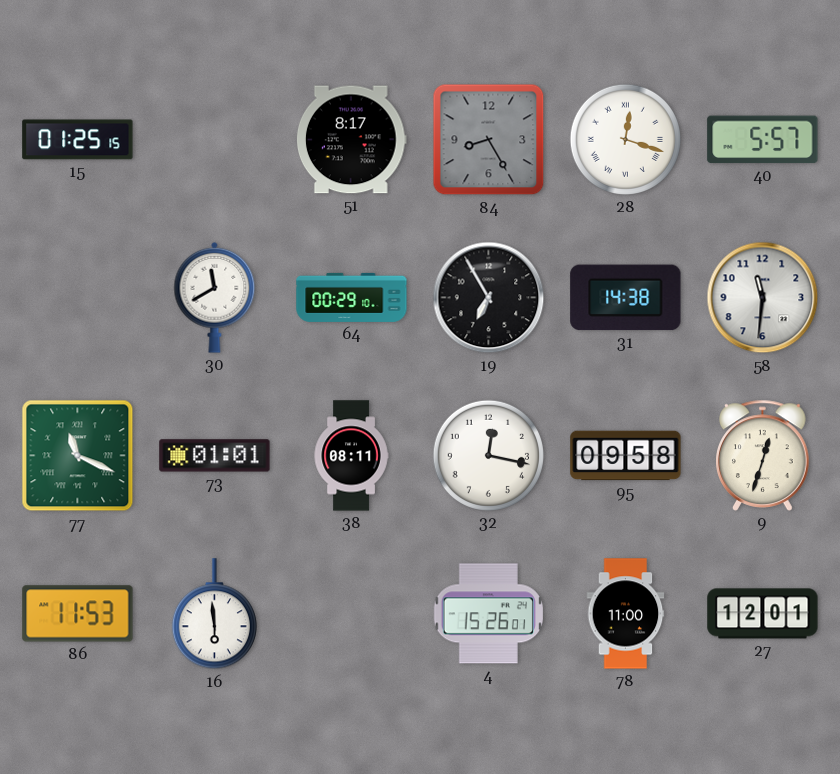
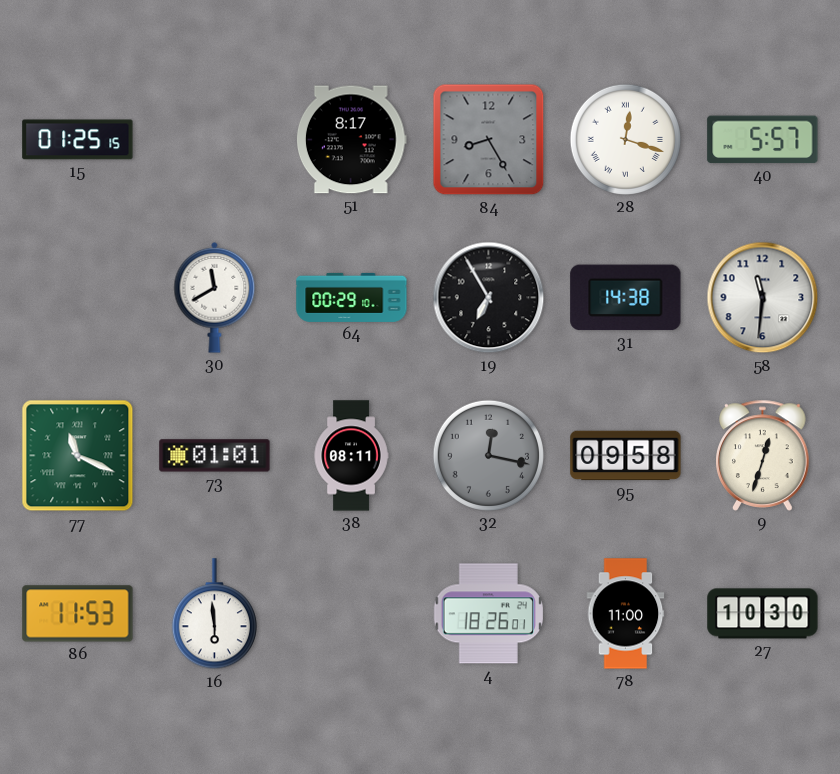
32 dial: white -> grey (488, 455)
4: 15:26 -> 18:26 (488, 614)
27: 12:01 -> 10:30 (763, 614)
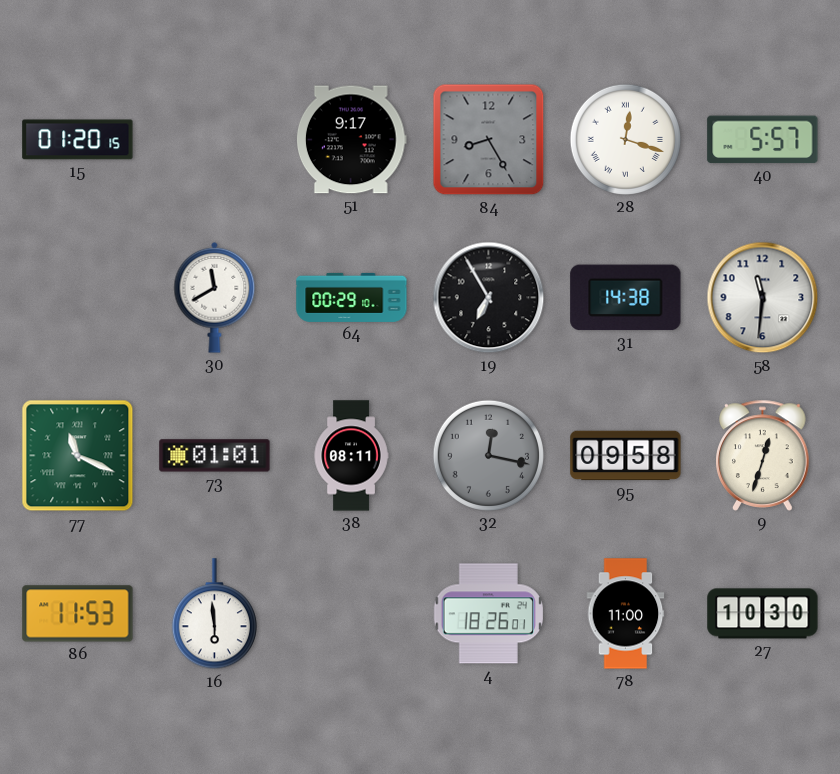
15: 01:25 -> 01:20 (78, 140)
51: 8:17 -> 9:17 (351, 140)
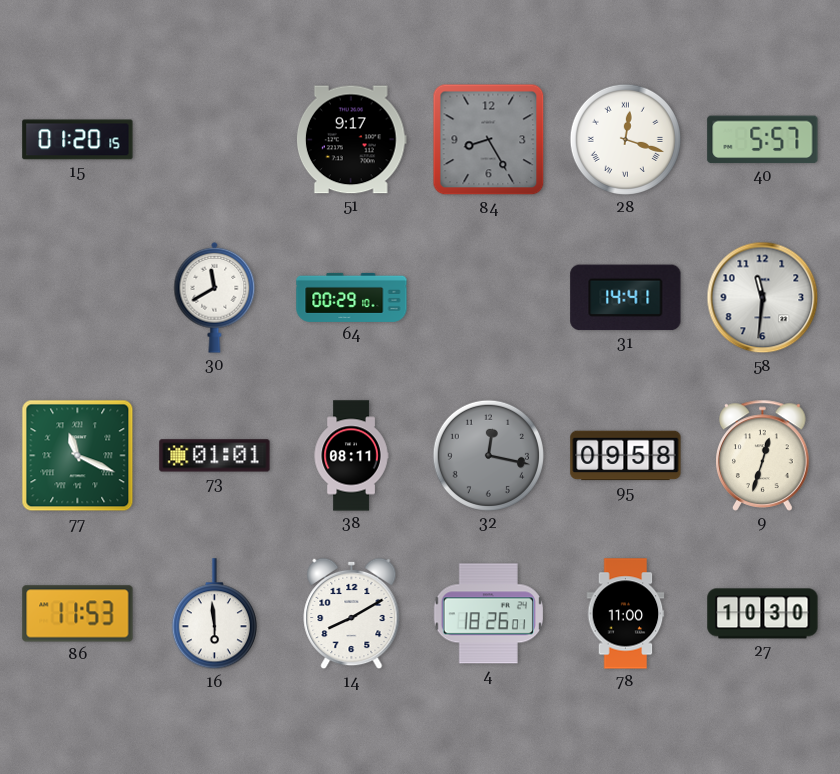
19: 6:55 -> none (489, 298)
31: 14:38 -> 14:41 (626, 298)
14: none -> 8:10 (352, 614)
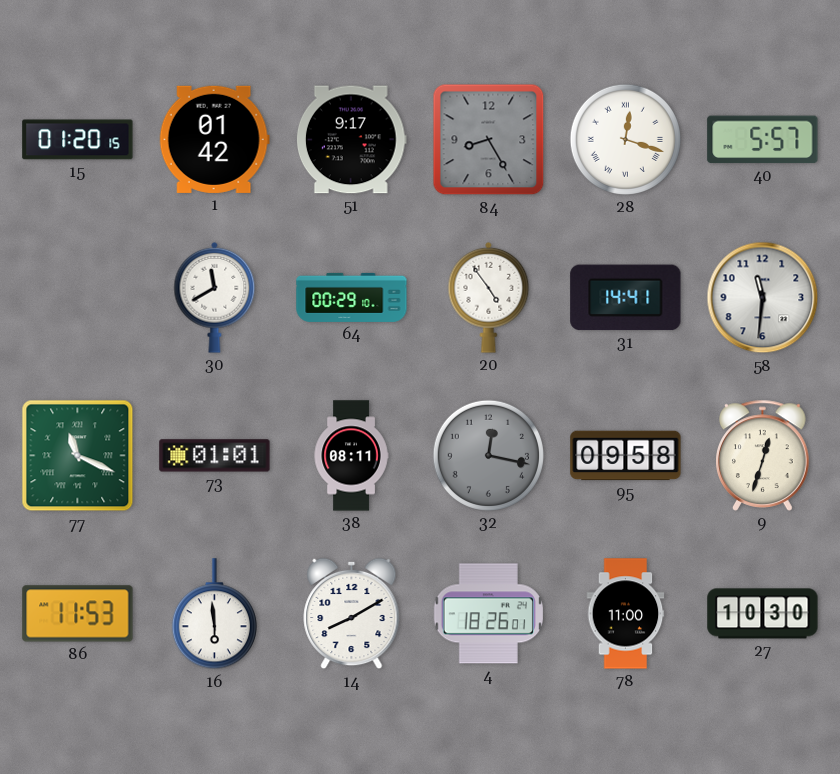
1: none -> 01:42 (214, 139)
20: none -> 4:54 (489, 297)
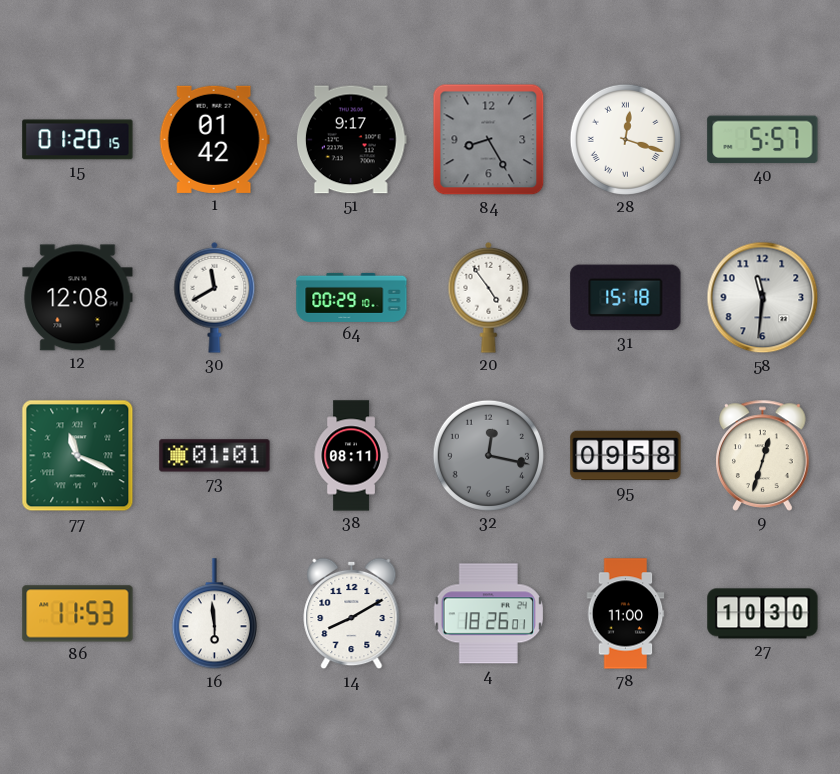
12: none -> 12:08 (78, 298)
31: 14:41 -> 15:18 (626, 298)
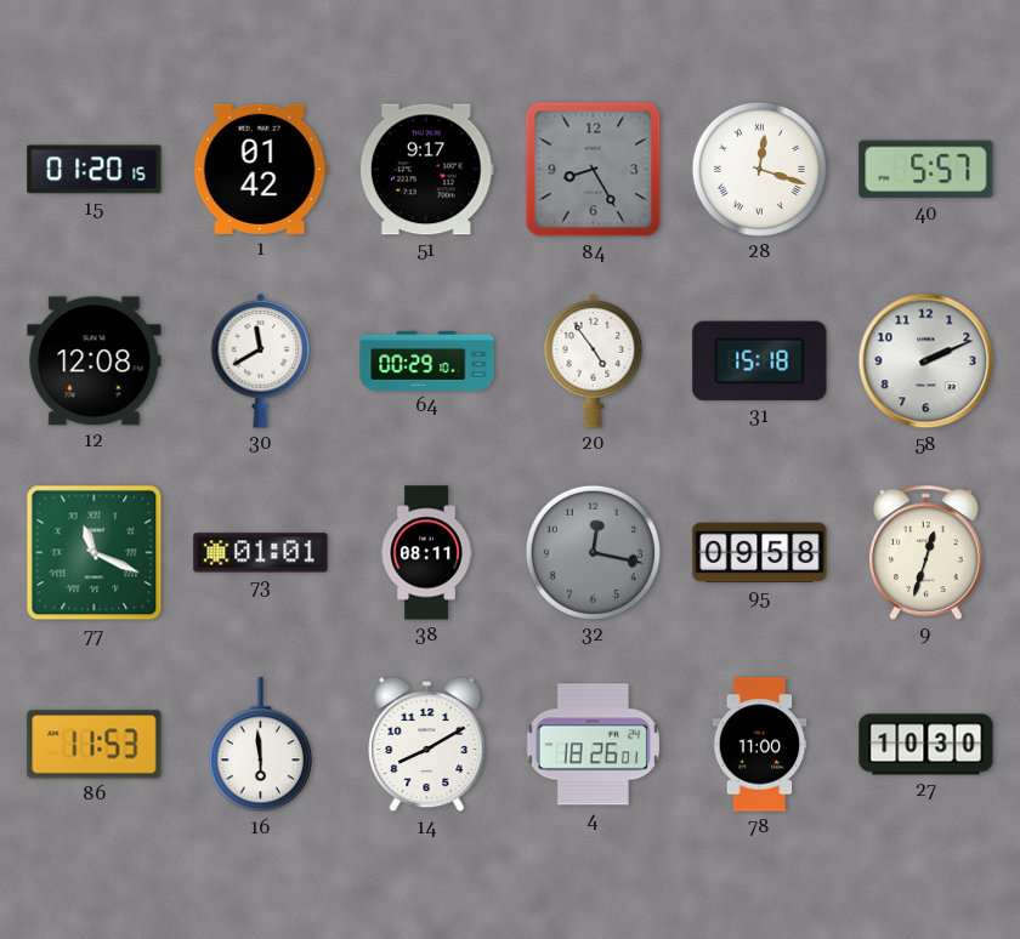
58: 11:31 -> 2:11 (926, 362)
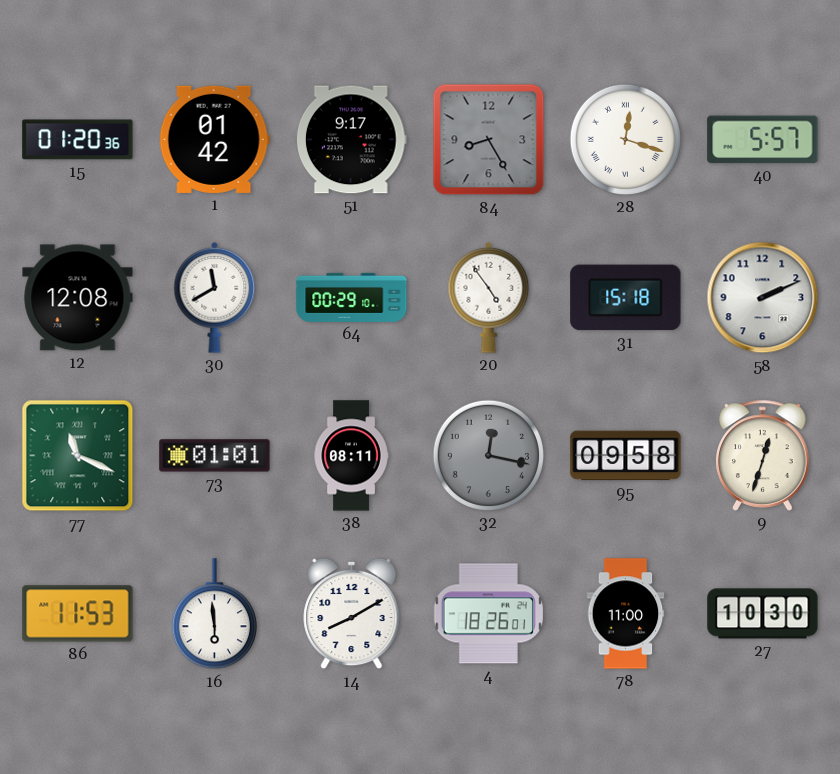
15: 01:20:15 -> 01:20:36 (78, 140)
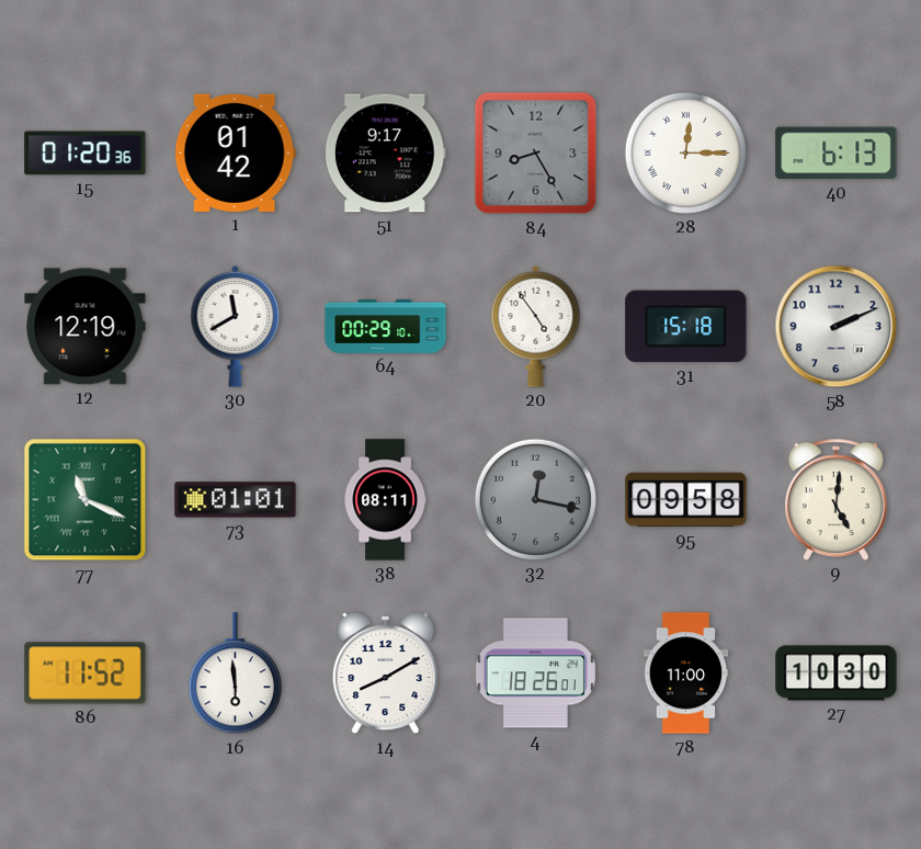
28: 12:18 -> 12:15 (685, 152)
40: 5:57 -> 6:13 (837, 154)
12: 12:08 -> 12:19 (86, 327)
9: 12:33 -> 5:01 (837, 499)
86: 11:53 -> 11:52 (86, 673)
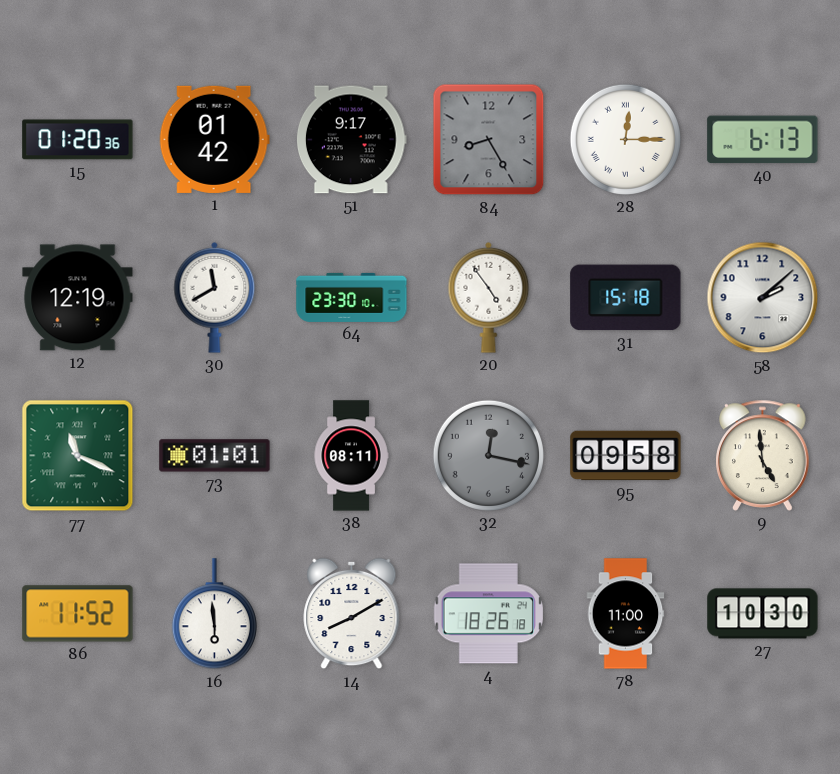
64: 00:29 -> 23:30 (352, 297)
58: 2:11 -> 2:08 (763, 298)
9: 5:01 -> 4:59 (763, 455)
4: 18:26:01 -> 18:26:18 (488, 614)
